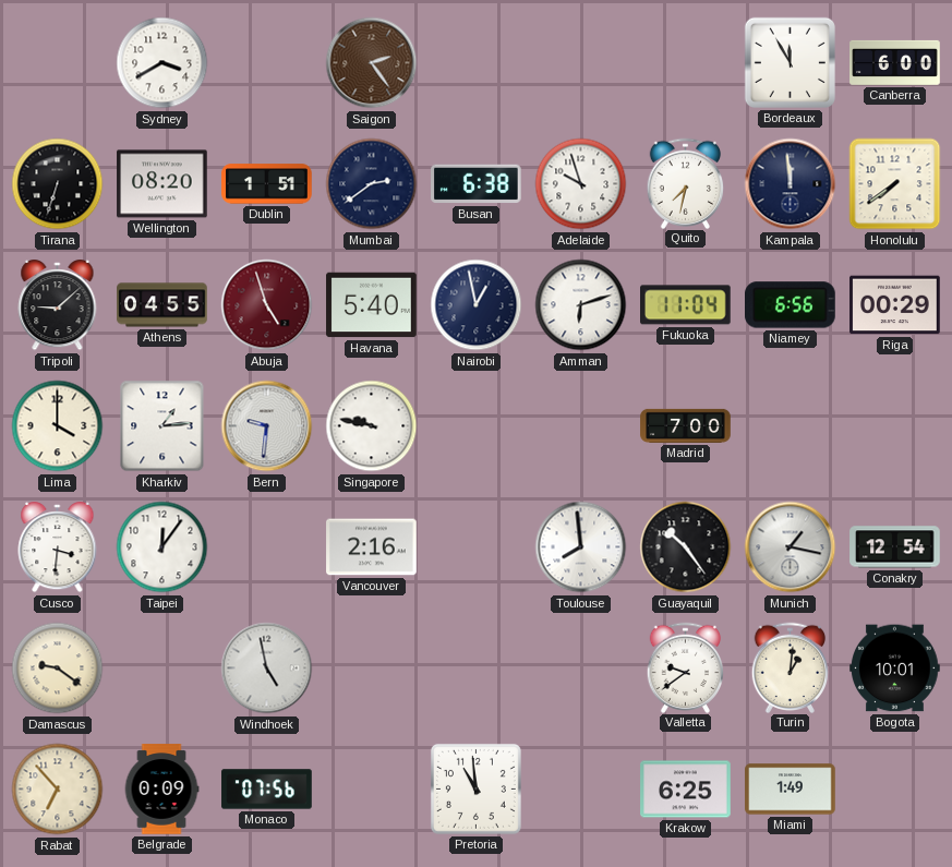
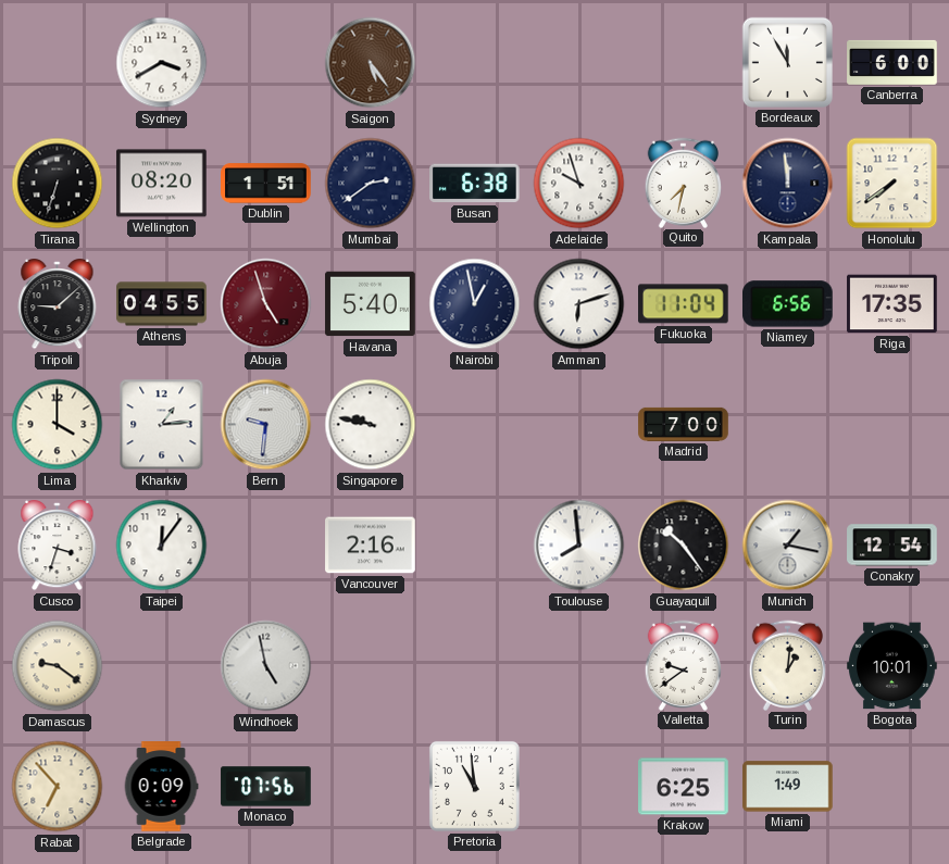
Saigon: 2:24 -> 5:24 (371, 63)
Riga: 00:29 -> 17:35 (892, 304)
Cusco: 3:31 -> 3:33 (58, 547)
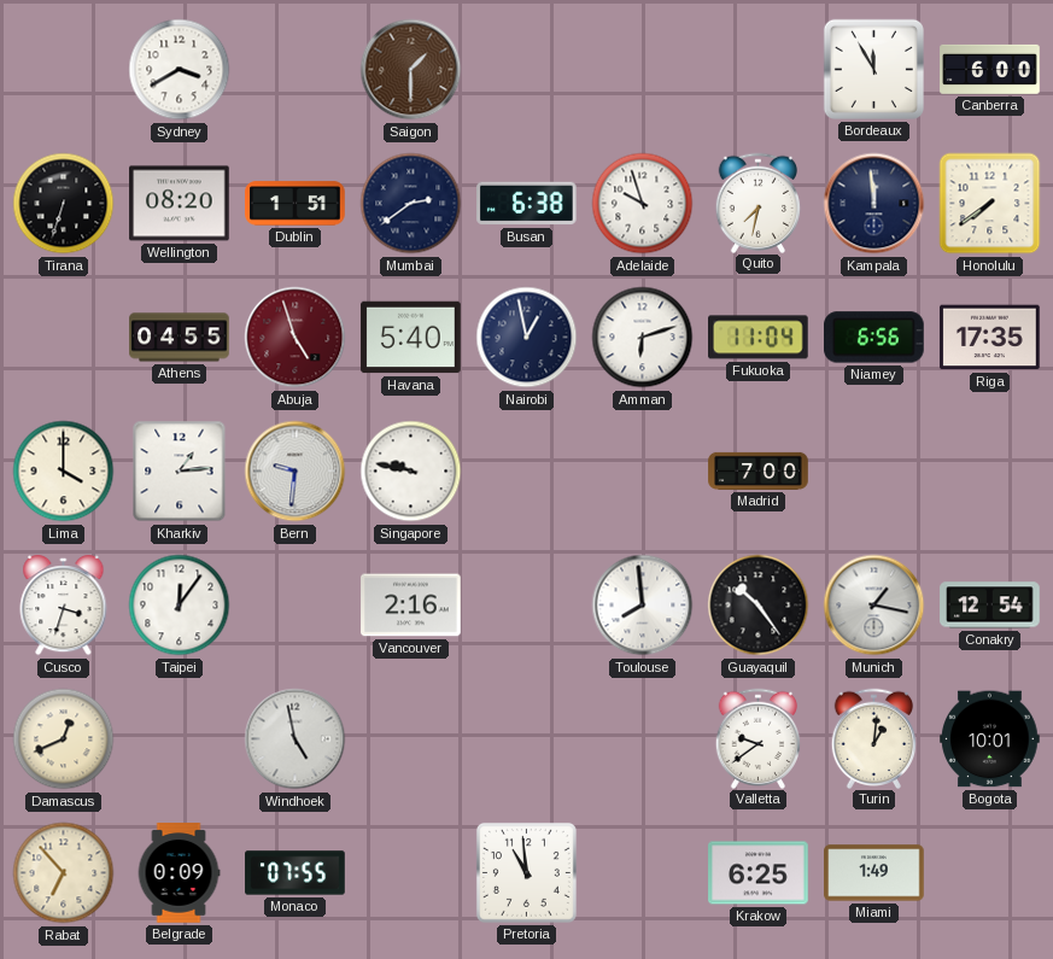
Saigon: 5:24 -> 1:30 (411, 70)
Tripoli: 9:08 -> none (58, 305)
Damascus: 9:21 -> 12:41 (64, 739)
Monaco: 07:56 -> 07:55 (296, 873)
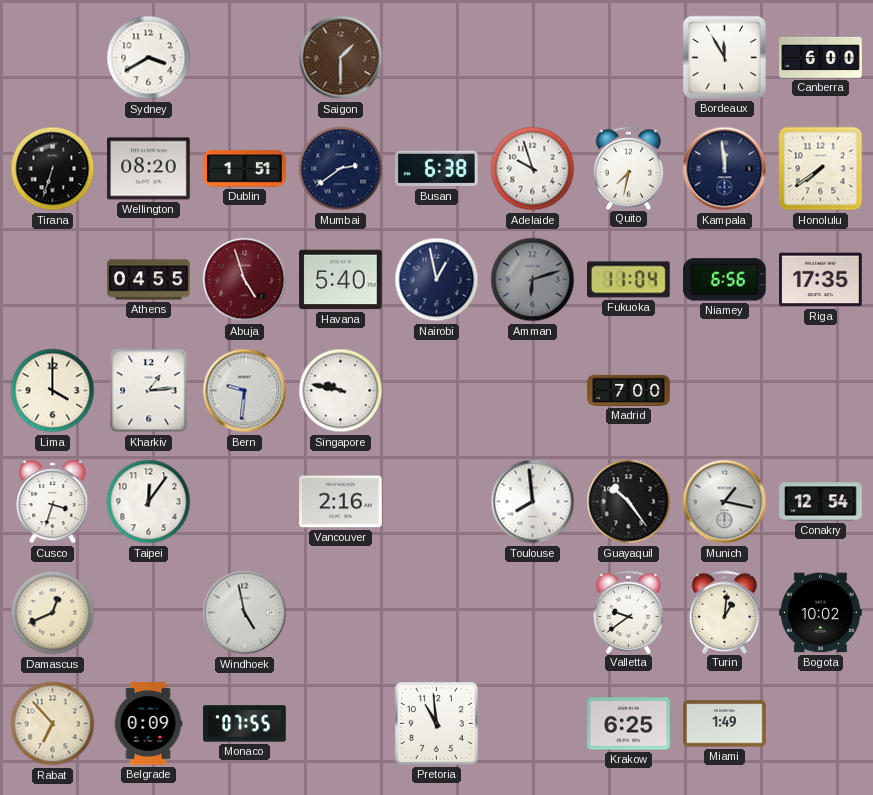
Amman dial: white -> grey (533, 280)
Bogota: 10:01 -> 10:02 (821, 613)
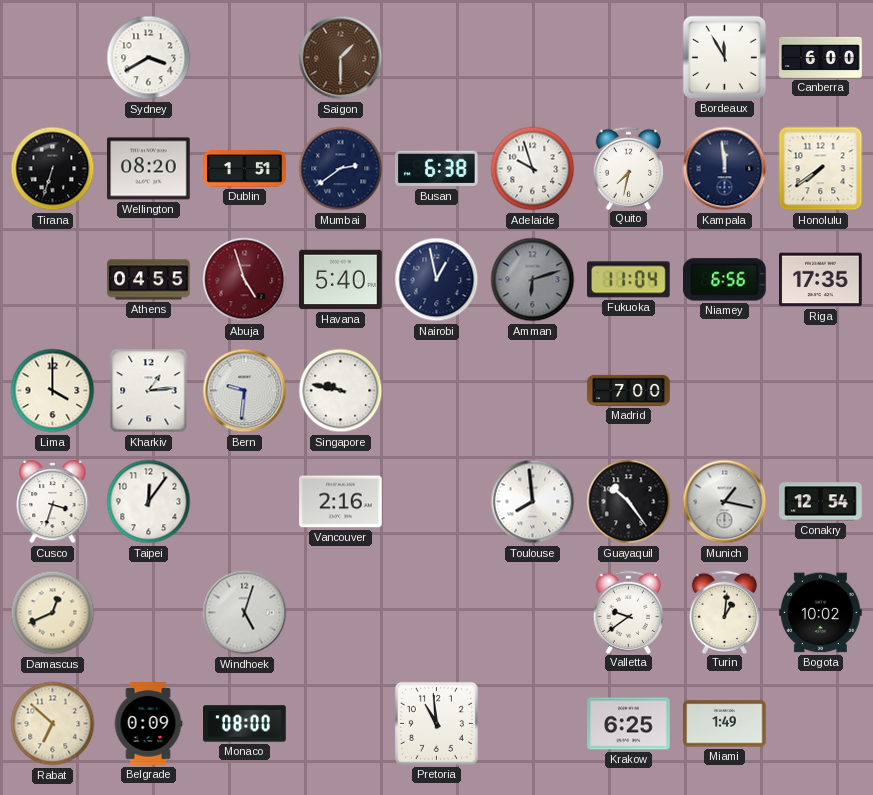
Windhoek: 4:58 -> 5:03 (245, 613)
Rabat: 6:53 -> 6:52 (53, 724)
Monaco: 07:55 -> 08:00 (245, 724)
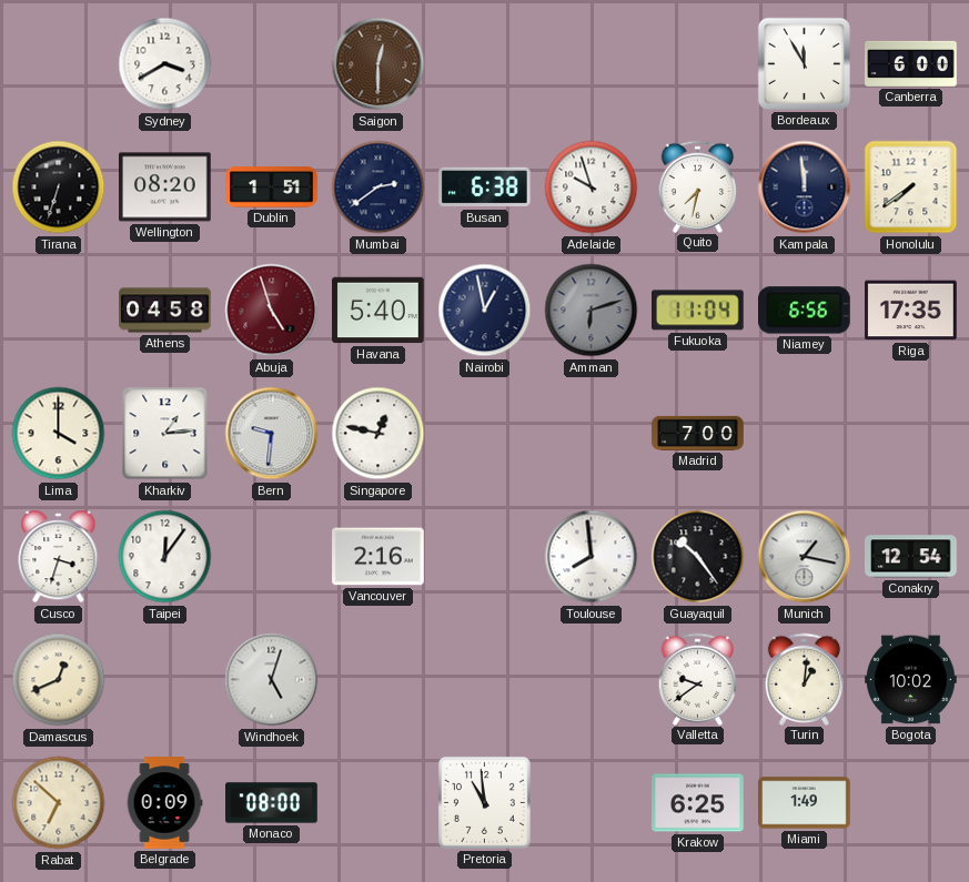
Saigon: 1:30 -> 12:30 (378, 64)
Athens: 04:55 -> 04:58 (165, 311)
Singapore: 9:47 -> 12:47 (378, 434)
